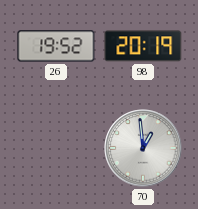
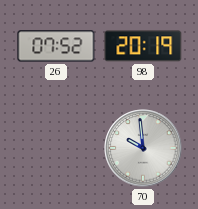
26: 19:52 -> 07:52 (56, 46)
70: 12:59 -> 9:59 (143, 148)
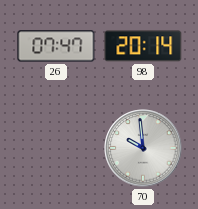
26: 07:52 -> 07:47 (56, 46)
98: 20:19 -> 20:14 (143, 46)
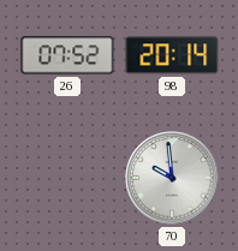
26: 07:47 -> 07:52 (67, 55)
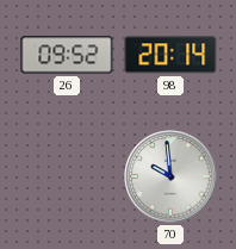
26: 07:52 -> 09:52 (67, 55)
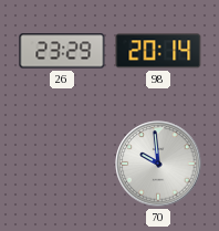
26: 09:52 -> 23:29 (62, 51)
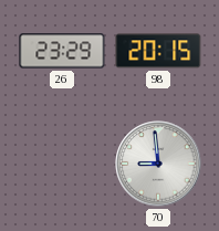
98: 20:14 -> 20:15 (158, 51)
70: 9:59 -> 8:59 (158, 164)
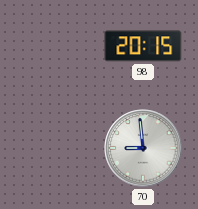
26: 23:29 -> none (62, 51)
